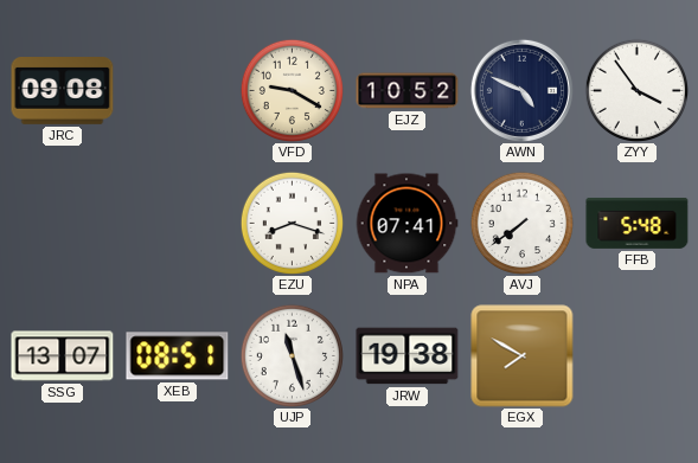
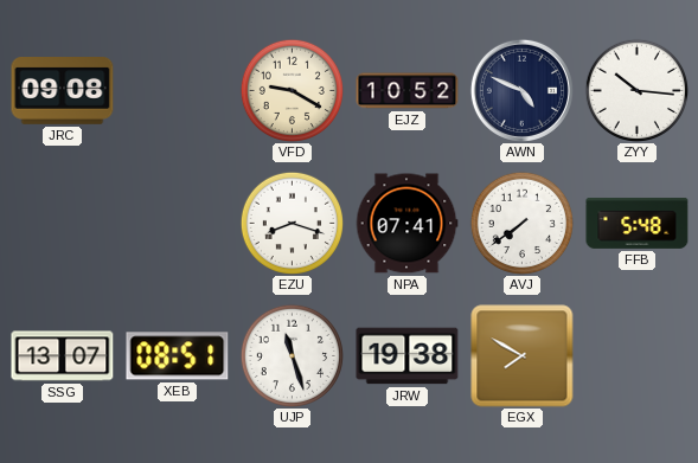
ZYY: 3:54 -> 10:16 (636, 90)
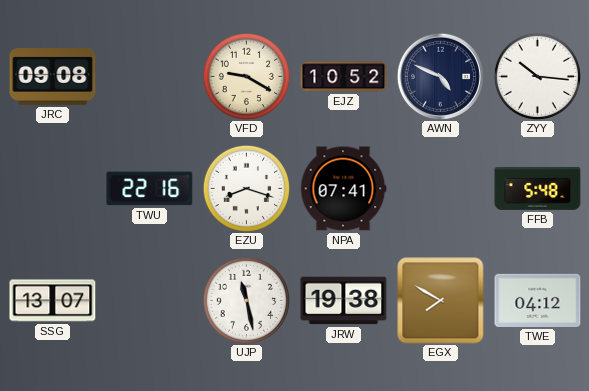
TWU: none -> 22:16 (150, 189)
AVJ: 7:39 -> none (521, 223)
XEB: 08:51 -> none (178, 356)
UJP: 11:27 -> 11:28 (246, 300)
TWE: none -> 04:12 (538, 300)
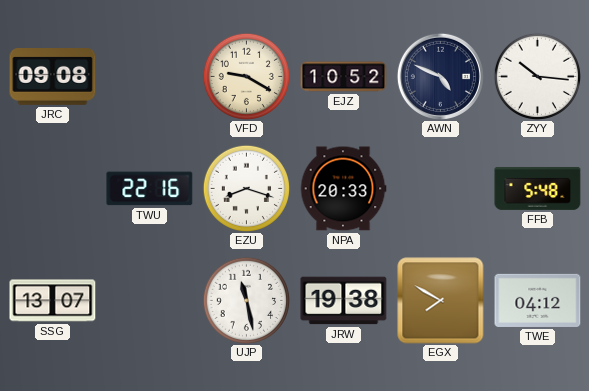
NPA: 07:41 -> 20:33 (343, 189)
